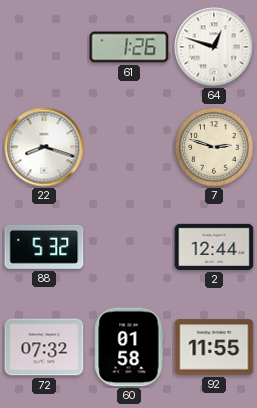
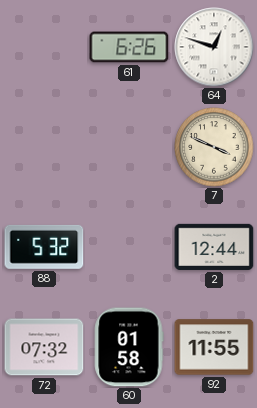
61: 1:26 -> 6:26 (129, 47)
22: 8:18 -> none (44, 147)
7: 2:48 -> 3:49 (214, 147)
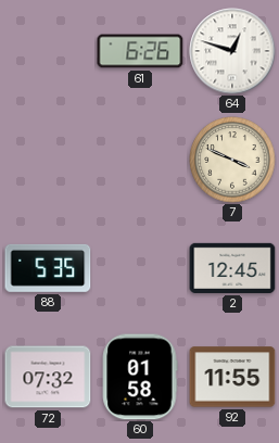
88: 5:32 -> 5:35 (48, 268)
2: 12:44 -> 12:45 (232, 268)
